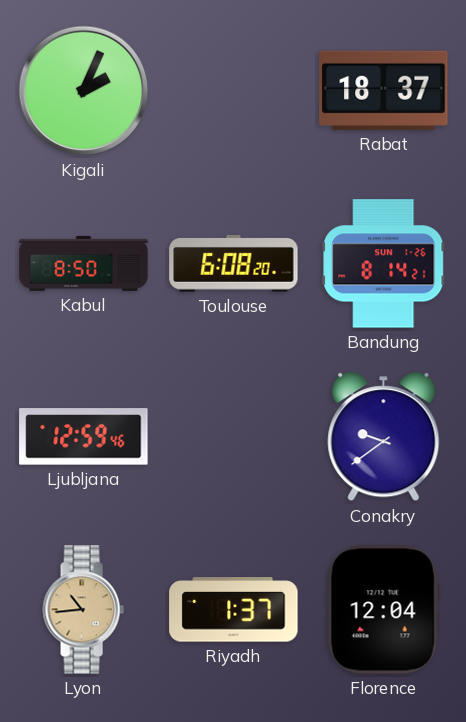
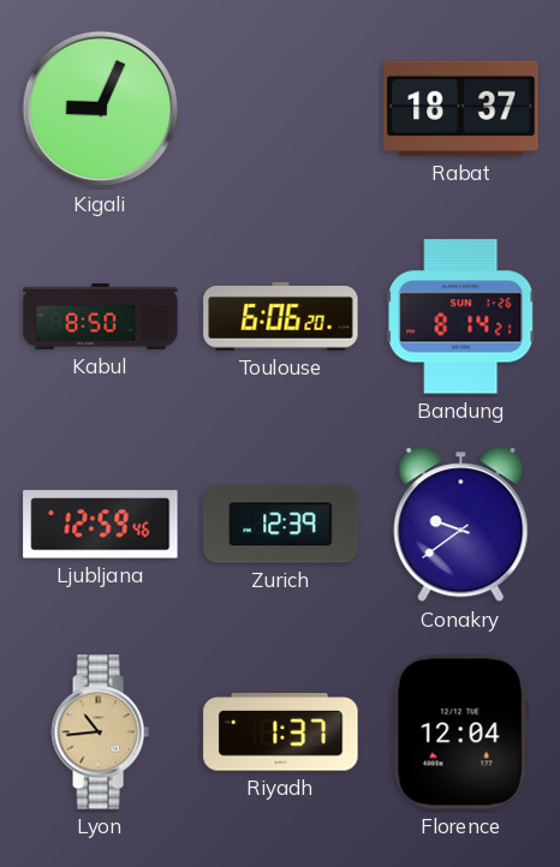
Kigali: 2:04 -> 9:04 (101, 109)
Toulouse: 6:08 -> 6:06 (281, 316)
Zurich: none -> 12:39 (281, 525)
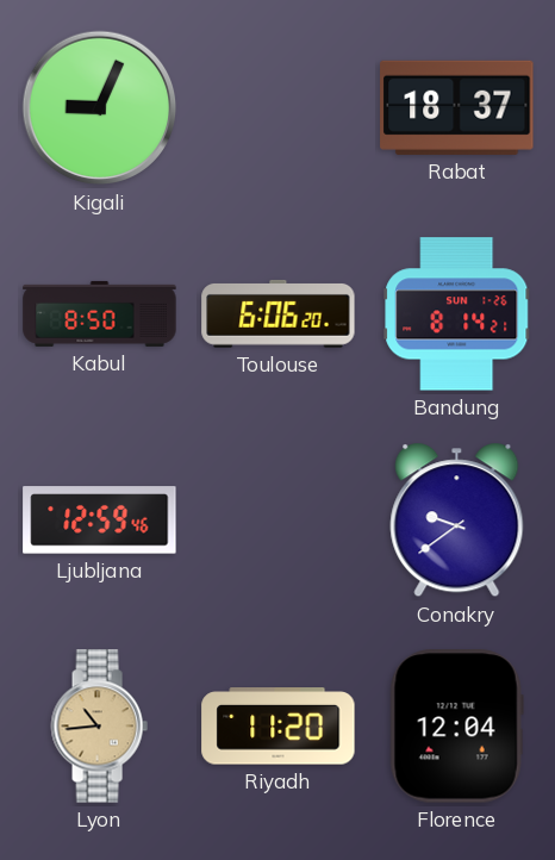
Zurich: 12:39 -> none (281, 525)
Riyadh: 1:37 -> 11:20 (279, 727)
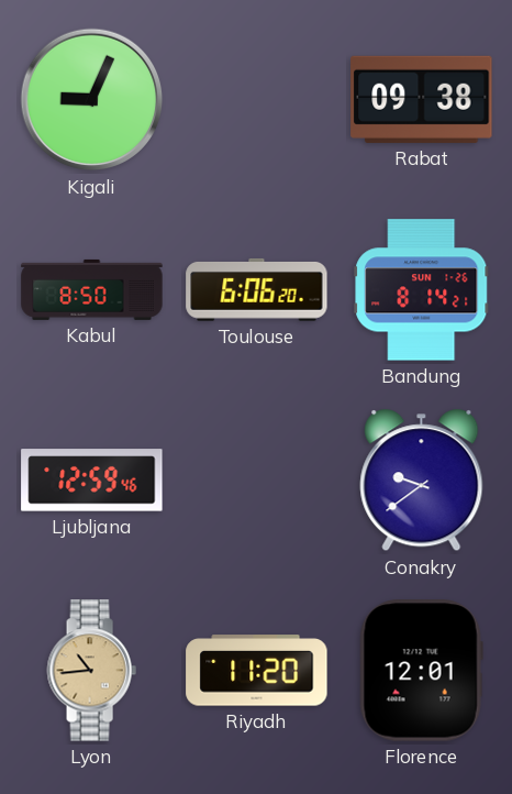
Rabat: 18:37 -> 09:38 (422, 99)
Florence: 12:04 -> 12:01 (421, 671)
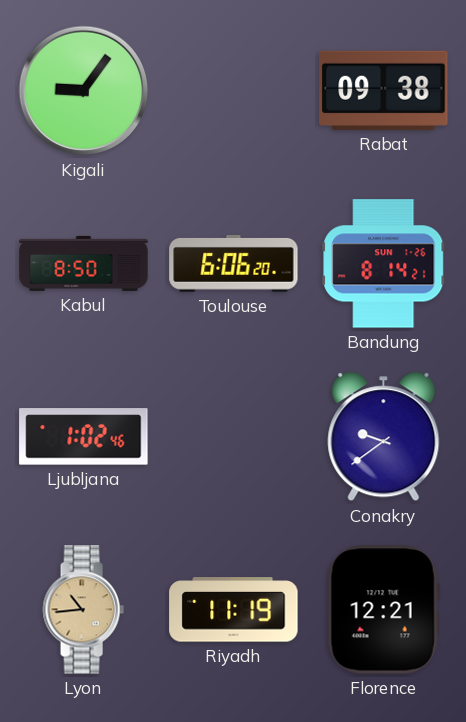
Kigali: 9:04 -> 9:06 (84, 91)
Ljubljana: 12:59 -> 1:02 (84, 437)
Riyadh: 11:20 -> 11:19 (234, 610)
Florence: 12:01 -> 12:21 (383, 610)
